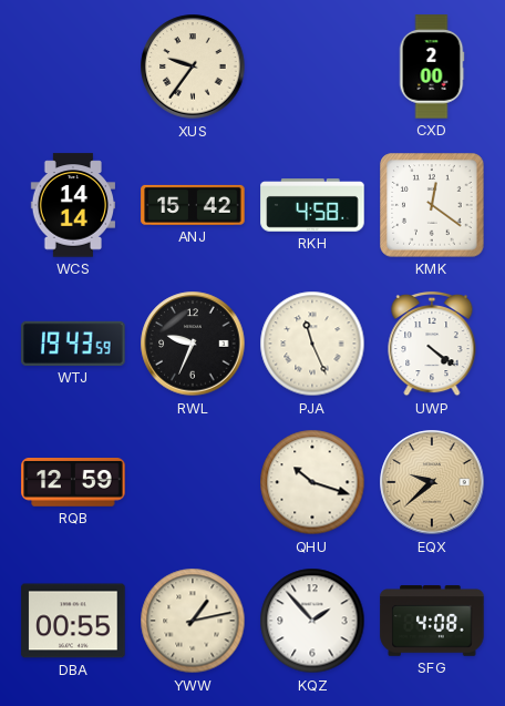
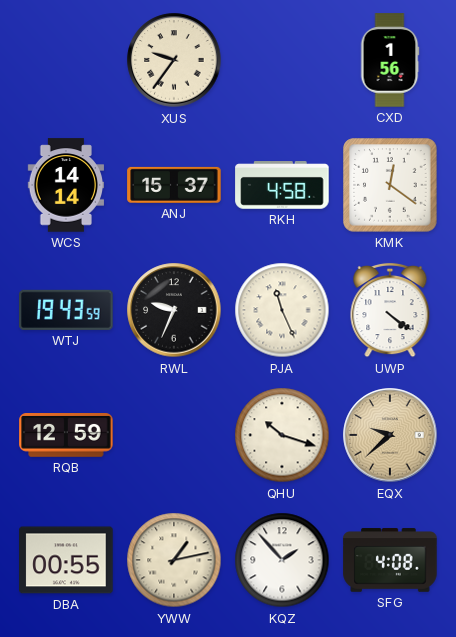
CXD: 2:00 -> 1:56 (390, 60)
ANJ: 15:42 -> 15:37 (174, 185)
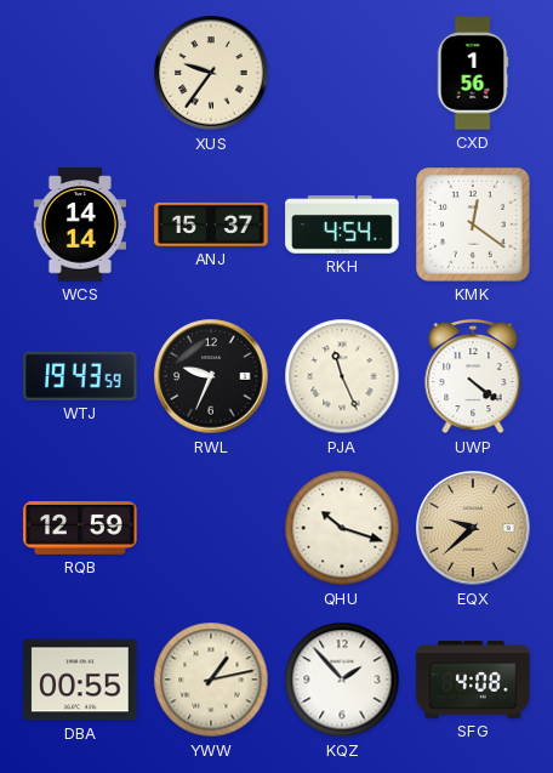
RKH: 4:58 -> 4:54 (342, 224)
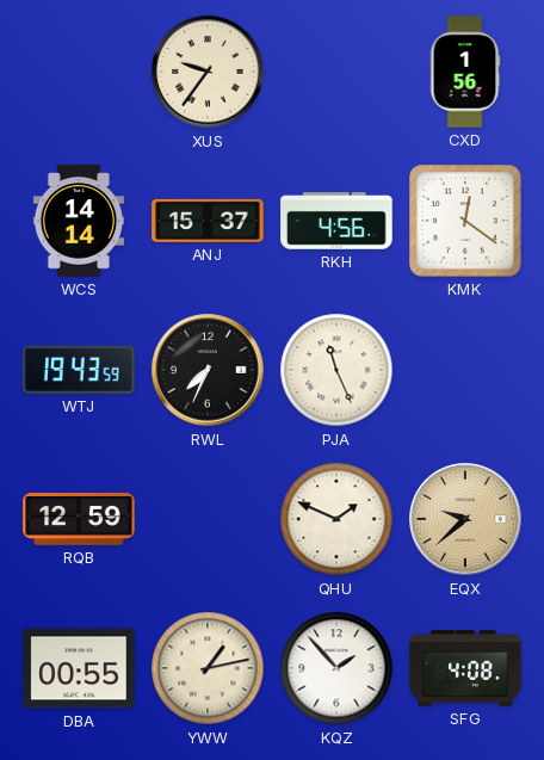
RKH: 4:54 -> 4:56 (336, 221)
RWL: 9:34 -> 7:34 (208, 370)
UWP: 4:21 -> none (473, 376)
QHU: 10:18 -> 1:49 (336, 519)
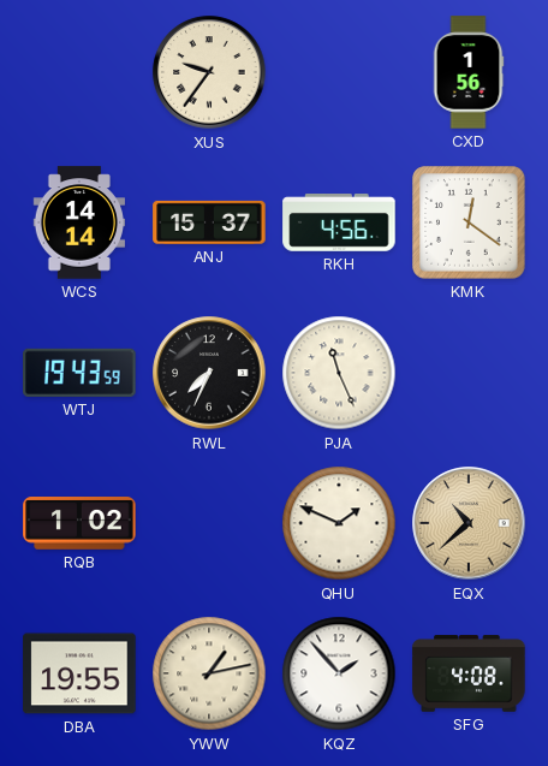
RQB: 12:59 -> 1:02 (79, 524)
EQX: 9:38 -> 10:38 (469, 523)
DBA: 00:55 -> 19:55 (79, 673)
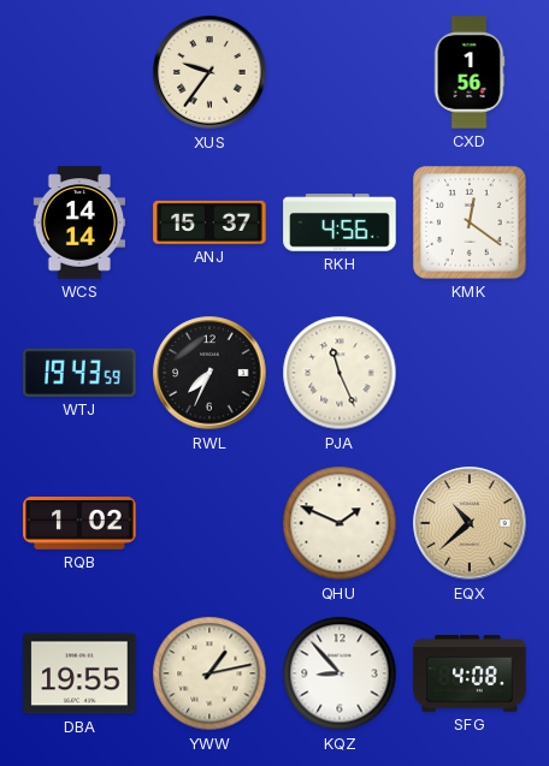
KQZ: 1:53 -> 8:53 (340, 673)
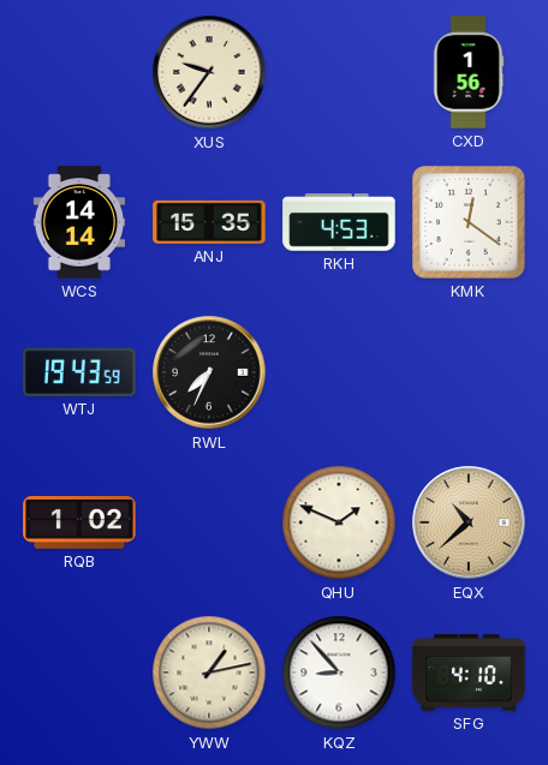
ANJ: 15:37 -> 15:35 (209, 222)
RKH: 4:56 -> 4:53 (339, 222)
PJA: 11:26 -> none (340, 373)
DBA: 19:55 -> none (79, 673)
SFG: 4:08 -> 4:10 (469, 673)
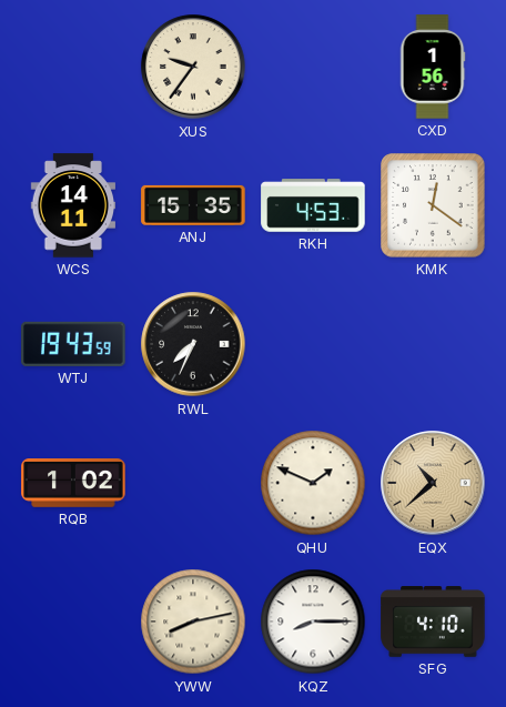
WCS: 14:14 -> 14:11 (72, 205)
YWW: 1:13 -> 8:13 (193, 622)
KQZ: 8:53 -> 8:15 (313, 622)
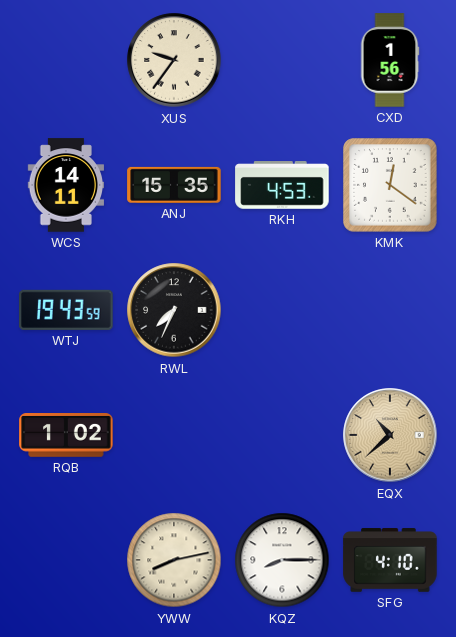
QHU: 1:49 -> none (313, 483)
